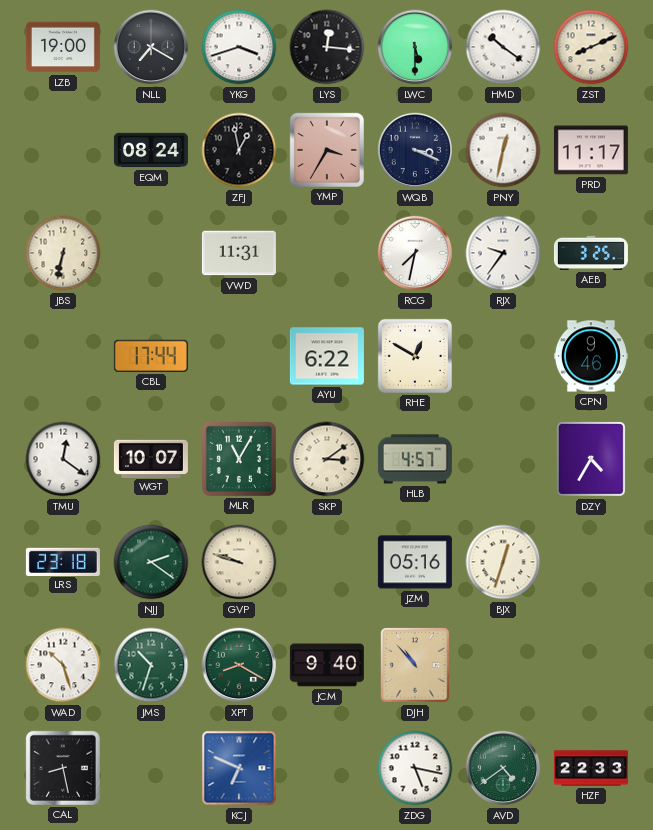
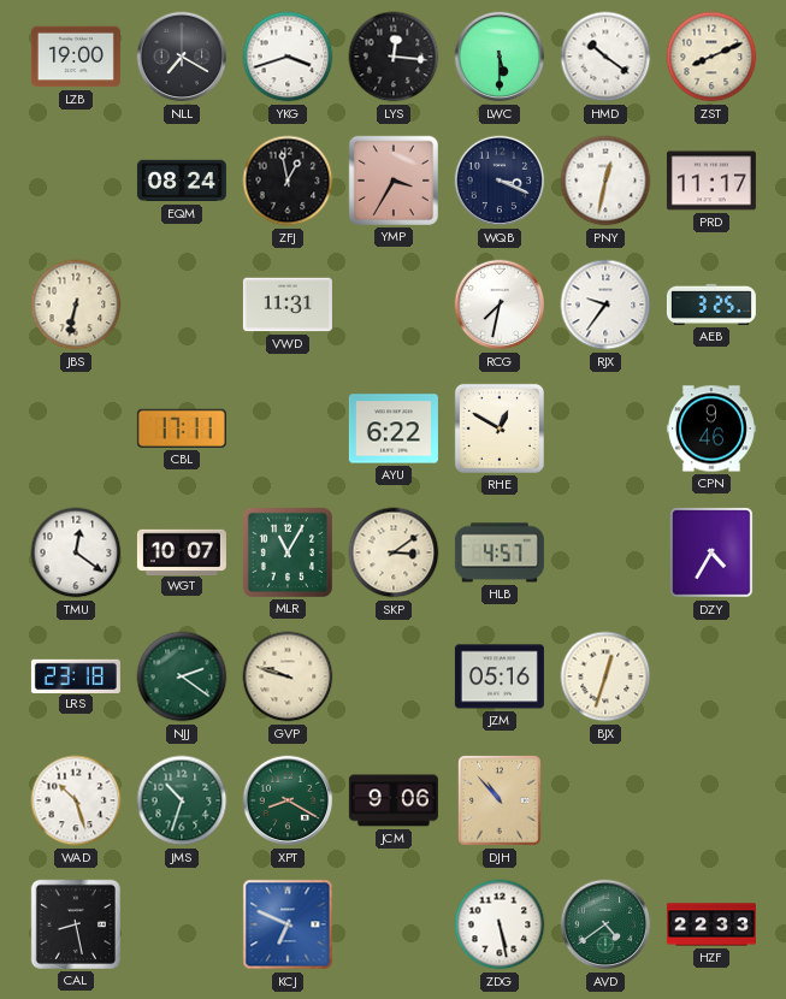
CBL: 17:44 -> 17:11 (182, 428)
JCM: 9:40 -> 9:06 (394, 800)
ZDG: 5:17 -> 5:28 (500, 924)
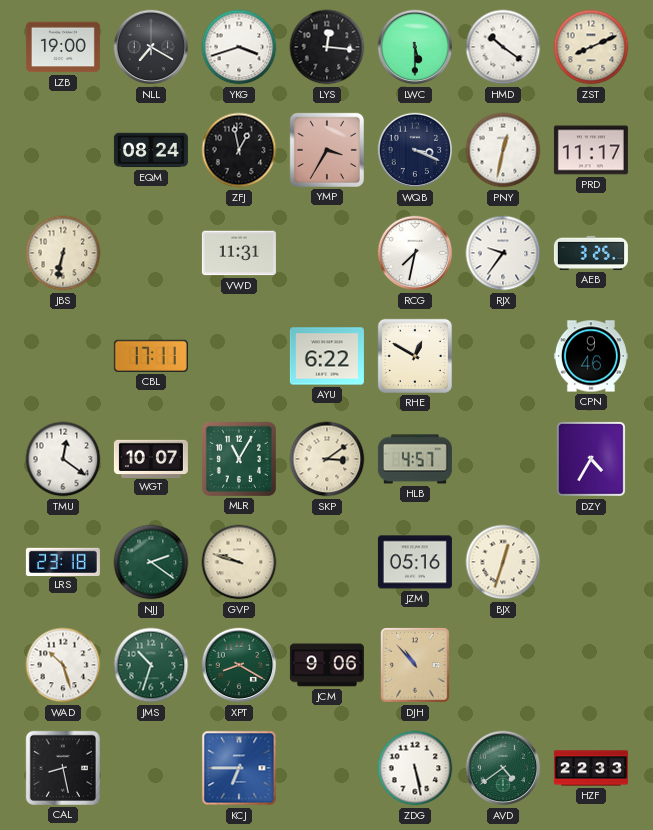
KCJ: 6:49 -> 6:45 (239, 768)
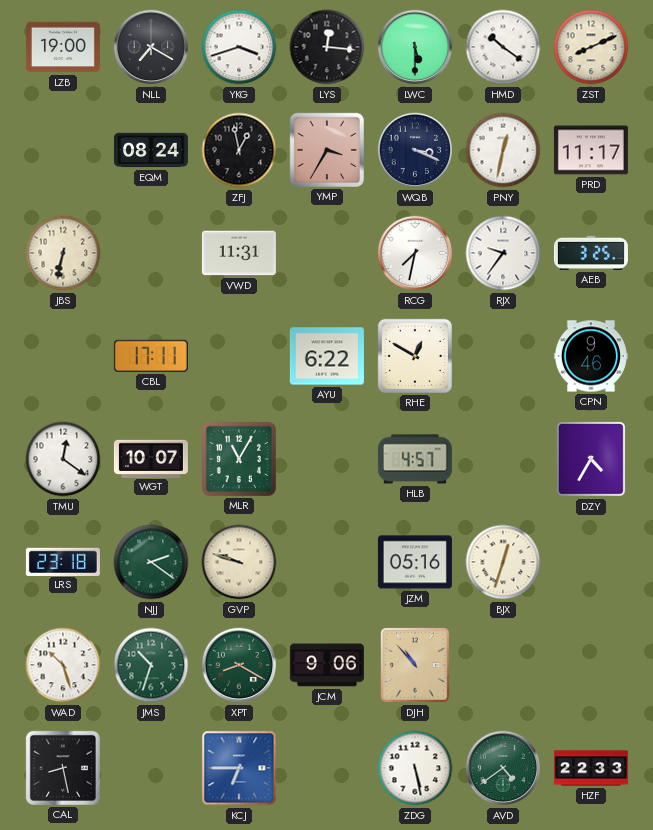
SKP: 3:09 -> none (327, 459)
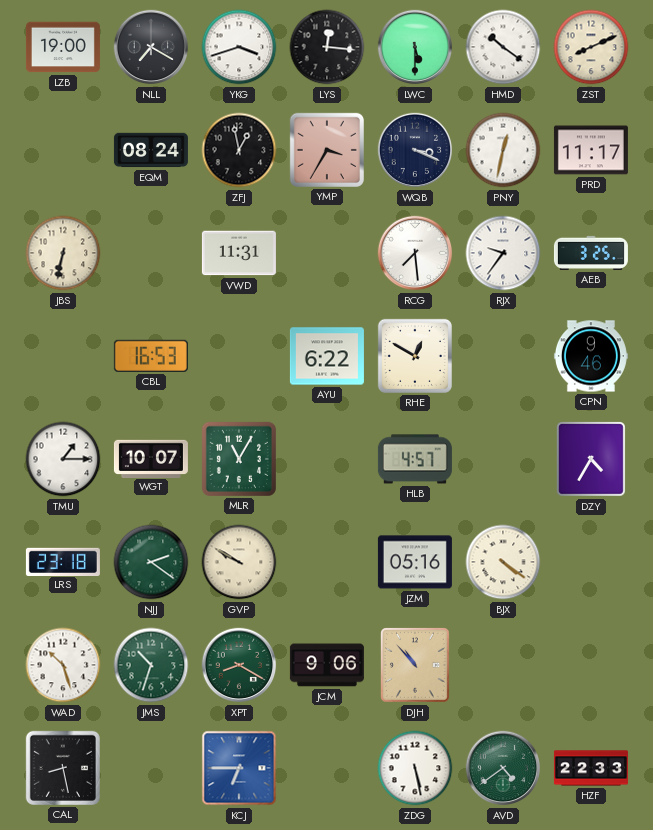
RCG: 7:32 -> 7:29 (415, 253)
CBL: 17:11 -> 16:53 (151, 356)
TMU: 12:21 -> 1:15 (63, 459)
GVP: 9:48 -> 9:50 (239, 562)
BJX: 12:33 -> 4:21 (503, 562)
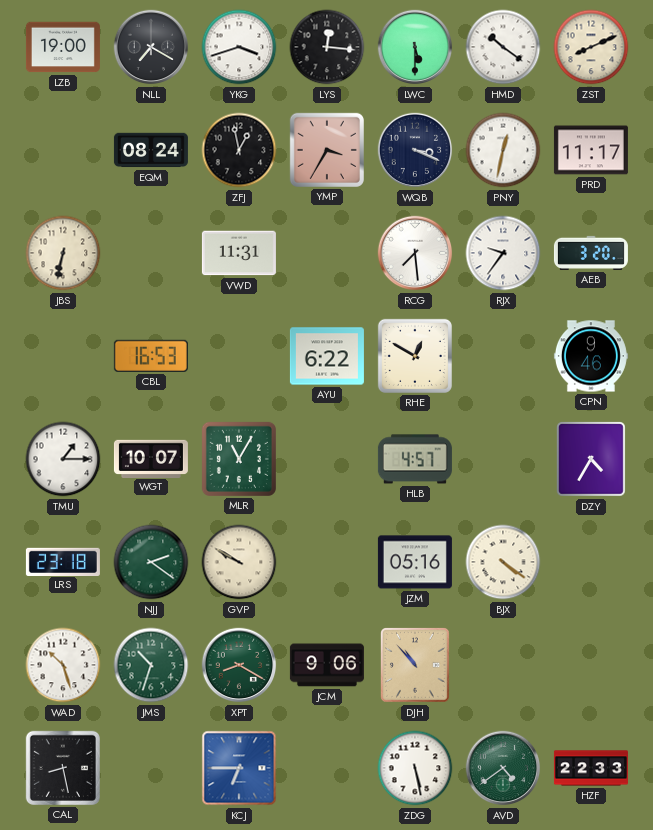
AEB: 3:25 -> 3:20 (591, 253)
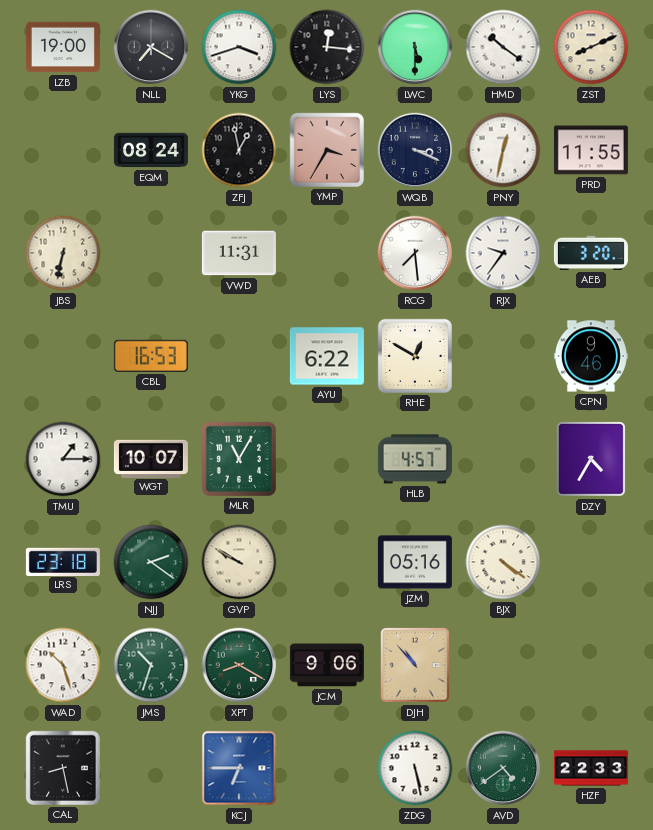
PRD: 11:17 -> 11:55 (591, 150)
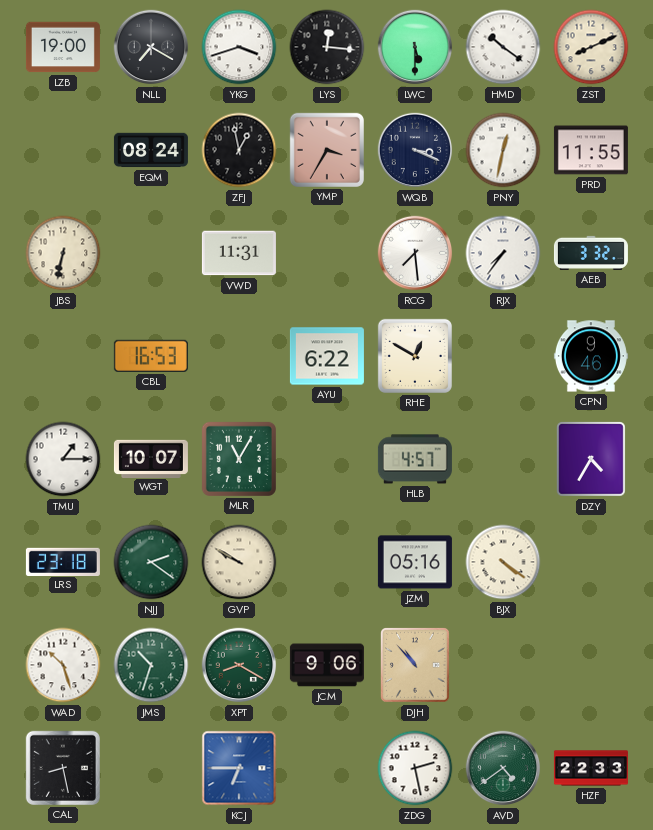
RJX: 9:36 -> 7:36 (503, 253)
AEB: 3:20 -> 3:32 (591, 253)
ZDG: 5:28 -> 2:28 (415, 768)
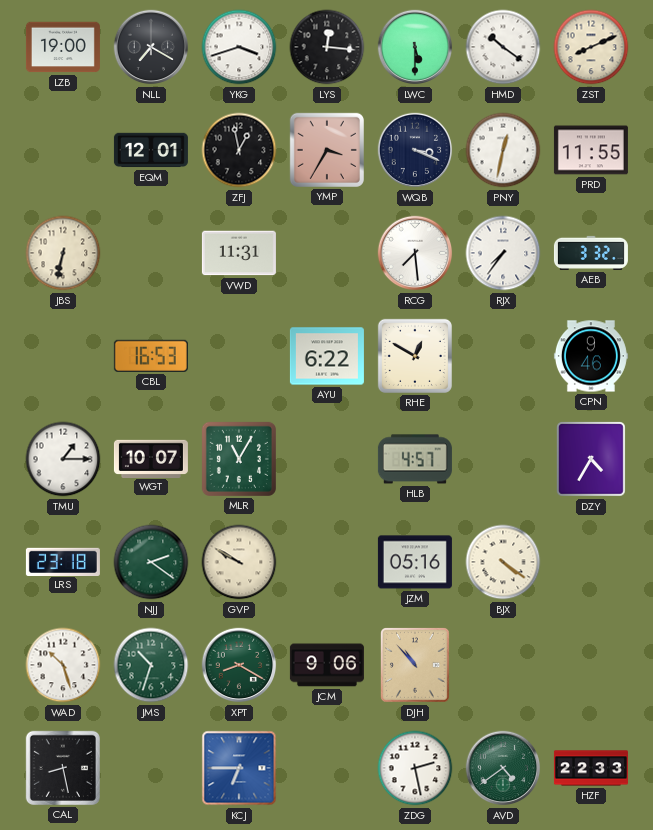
EQM: 08:24 -> 12:01 (151, 150)
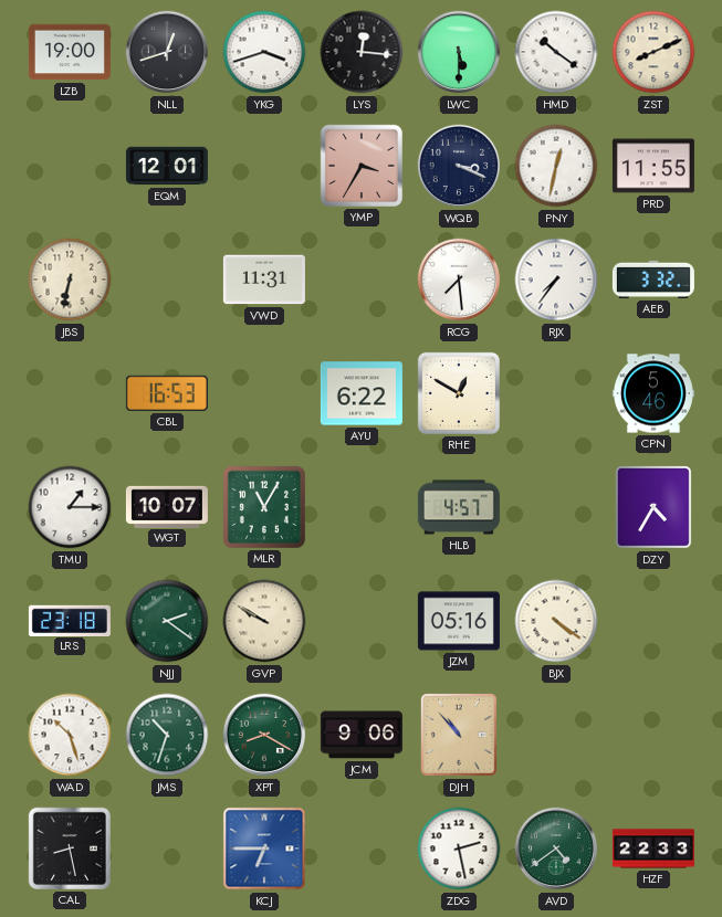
NLL: 7:20 -> 12:42 (167, 52)
ZFJ: 12:58 -> none (239, 150)
CPN: 9:46 -> 5:46 (653, 393)
